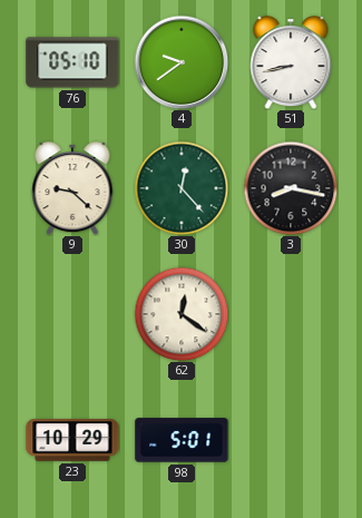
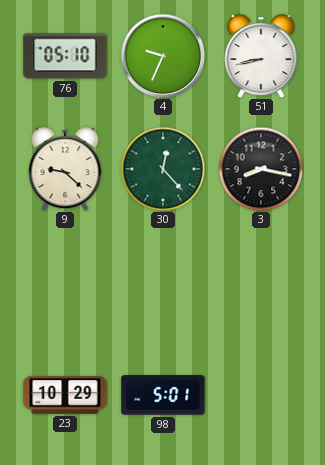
4: 9:39 -> 9:34 (163, 56)
62: 12:21 -> none (182, 314)
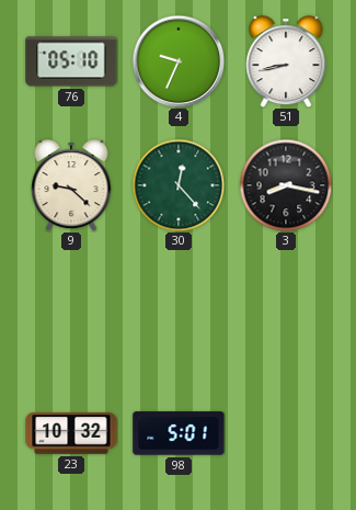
23: 10:29 -> 10:32 (71, 433)
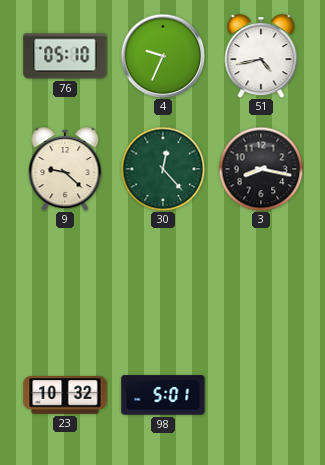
51: 8:43 -> 4:43 (261, 56)
